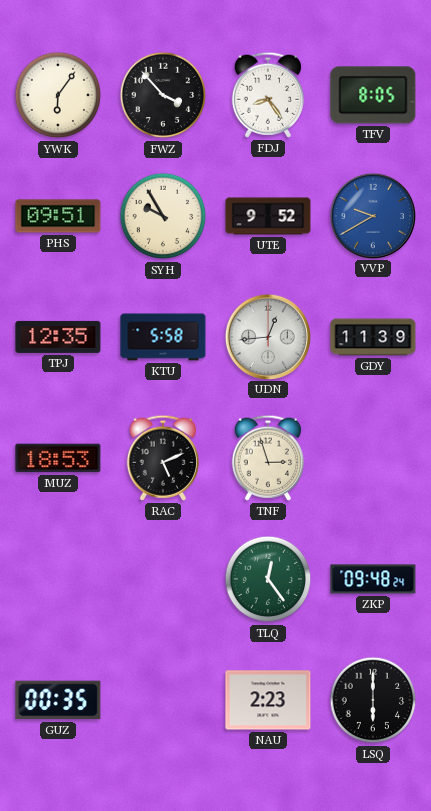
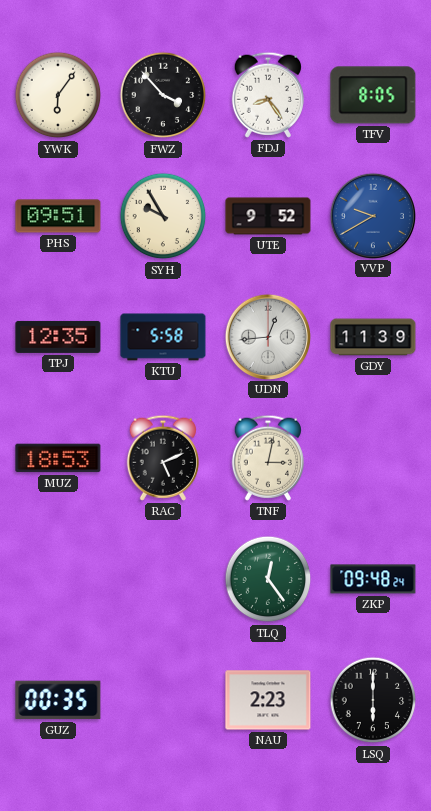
TNF: 2:57 -> 3:02 (267, 458)
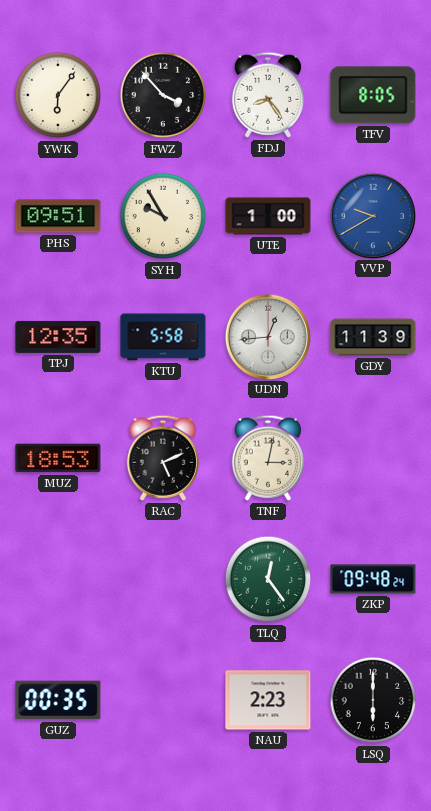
UTE: 9:52 -> 1:00 (268, 216)
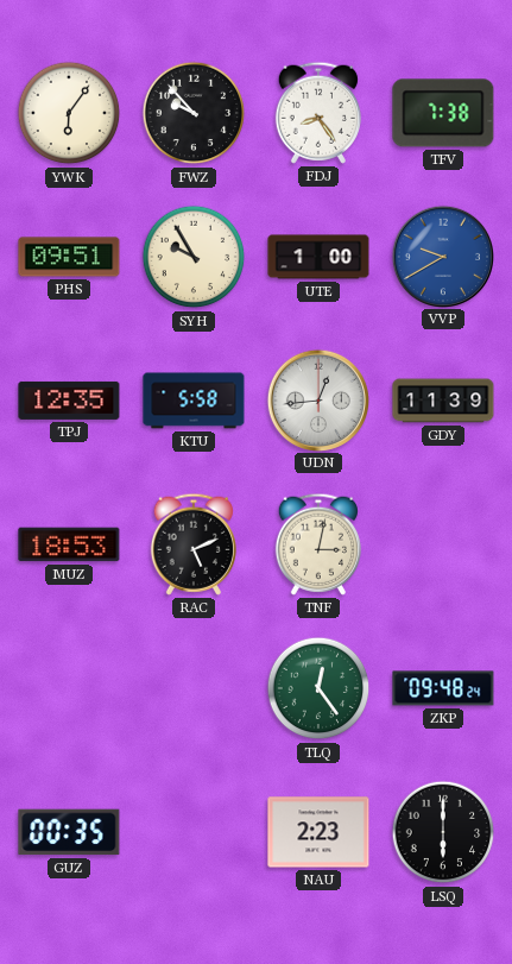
FWZ: 3:53 -> 9:53 (194, 113)
TFV: 8:05 -> 7:38 (443, 113)
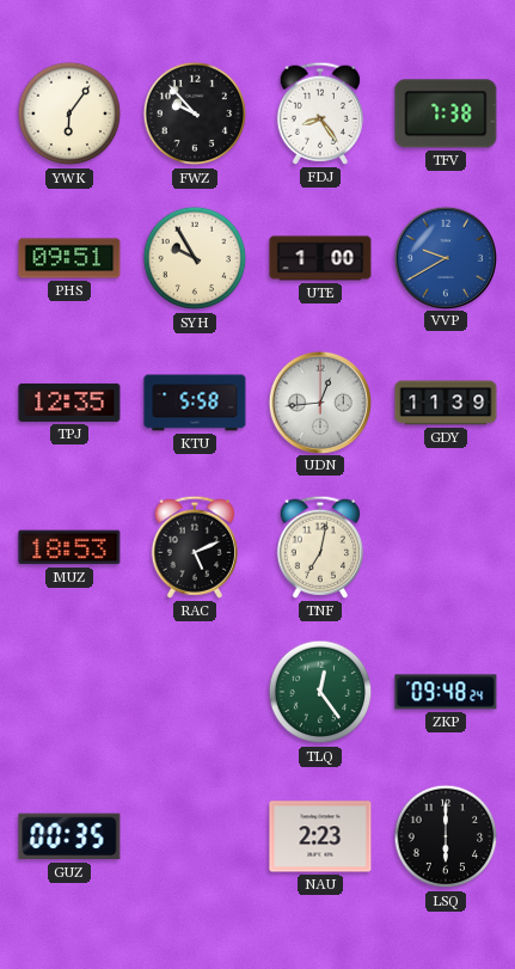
TNF: 3:02 -> 7:02 (319, 547)
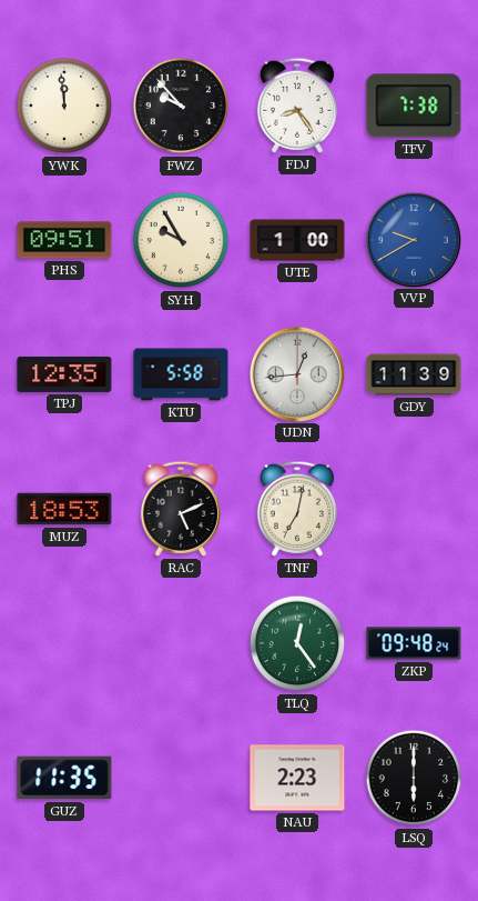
YWK: 6:06 -> 11:59 (64, 106)
GUZ: 00:35 -> 11:35 (64, 778)
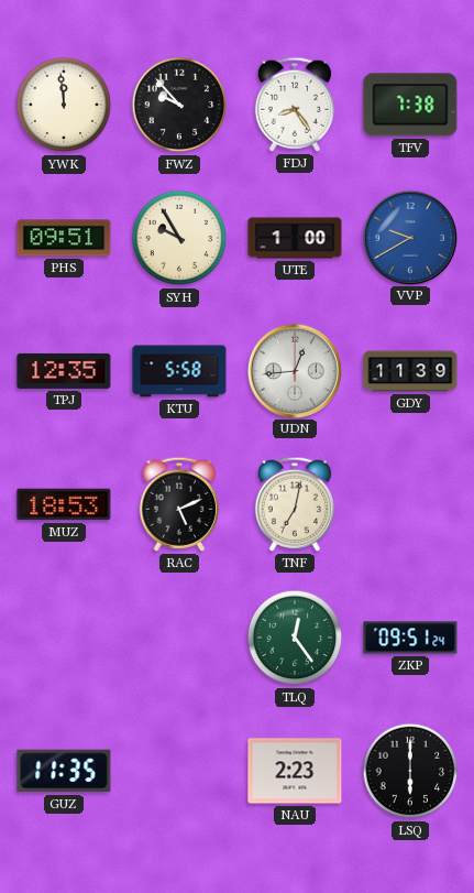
ZKP: 09:48 -> 09:51 (410, 638)
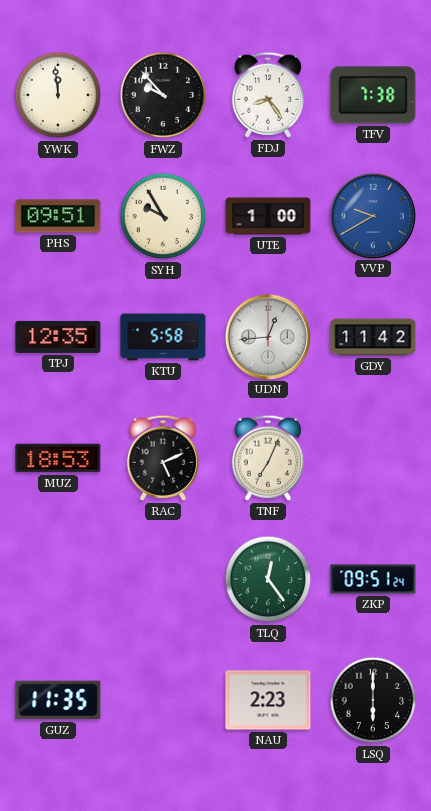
GDY: 11:39 -> 11:42 (373, 337)
TNF: 7:02 -> 7:04 (267, 458)
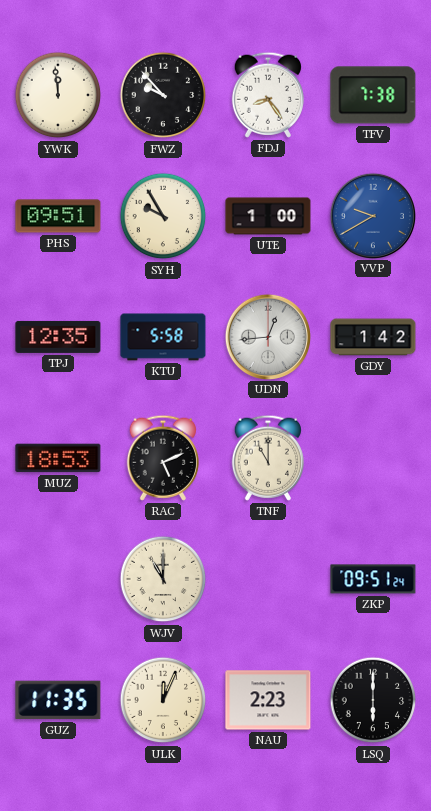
GDY: 11:42 -> 1:42 (373, 337)
TNF: 7:04 -> 11:00 (267, 458)
WJV: none -> 11:00 (163, 579)
TLQ: 12:24 -> none (268, 579)
ULK: none -> 12:04 (163, 700)
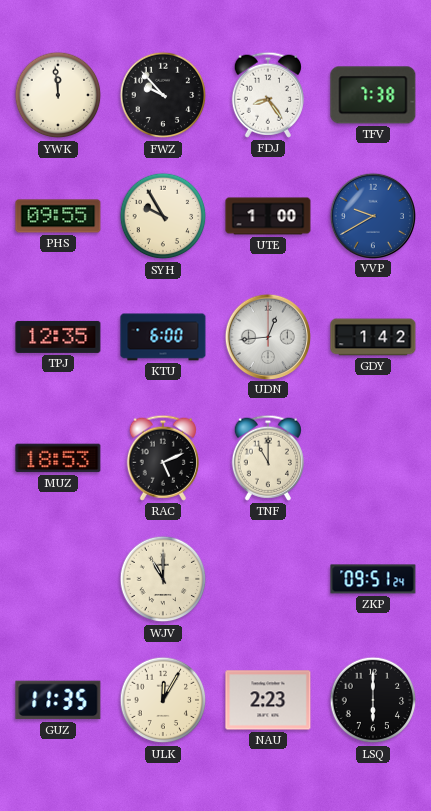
PHS: 09:51 -> 09:55 (58, 216)
KTU: 5:58 -> 6:00 (163, 337)
ULK: 12:04 -> 12:05 (163, 700)
